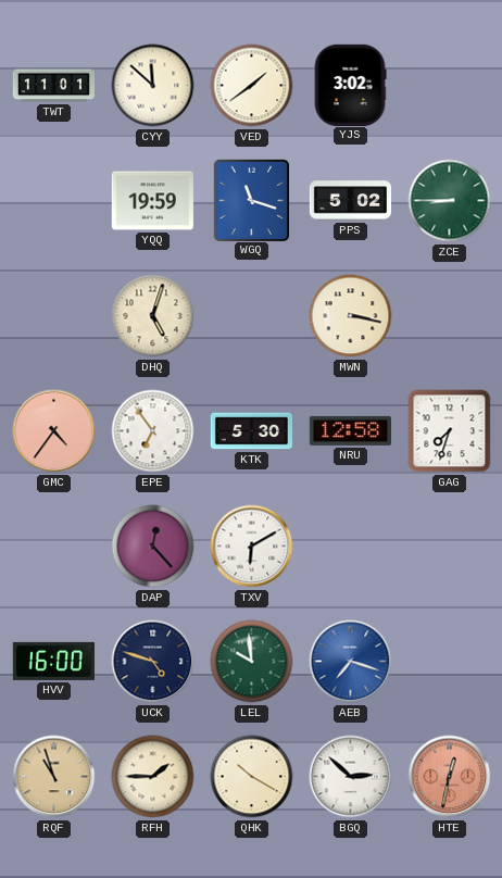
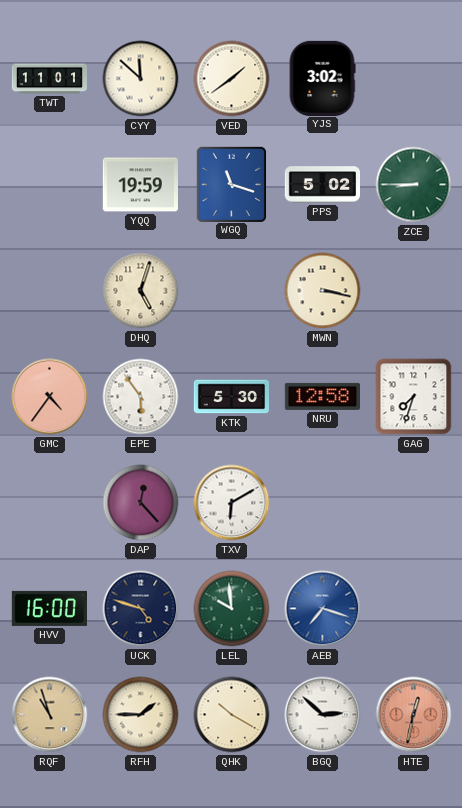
EPE: 6:54 -> 5:54 (141, 397)
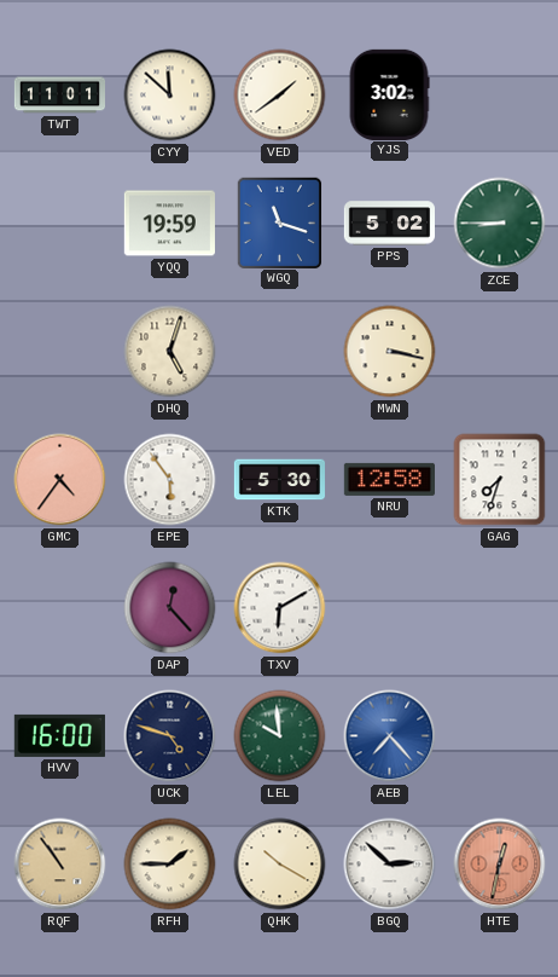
AEB: 7:18 -> 7:23 (390, 736)
RQF: 10:57 -> 10:54 (60, 865)
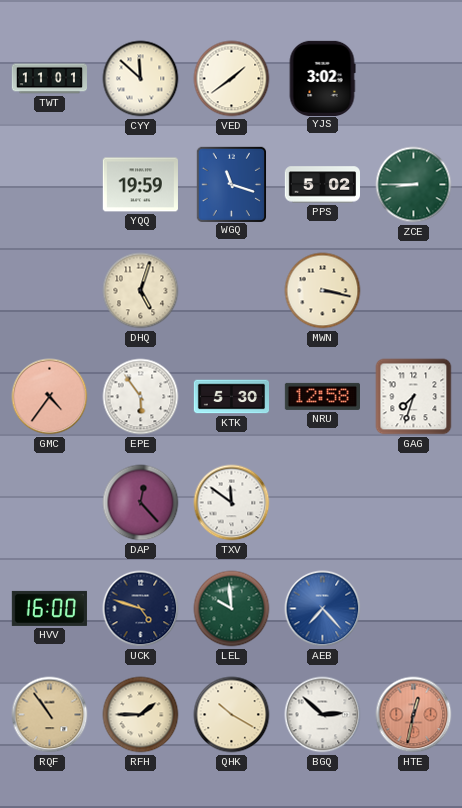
TXV: 6:10 -> 11:51 (232, 503)
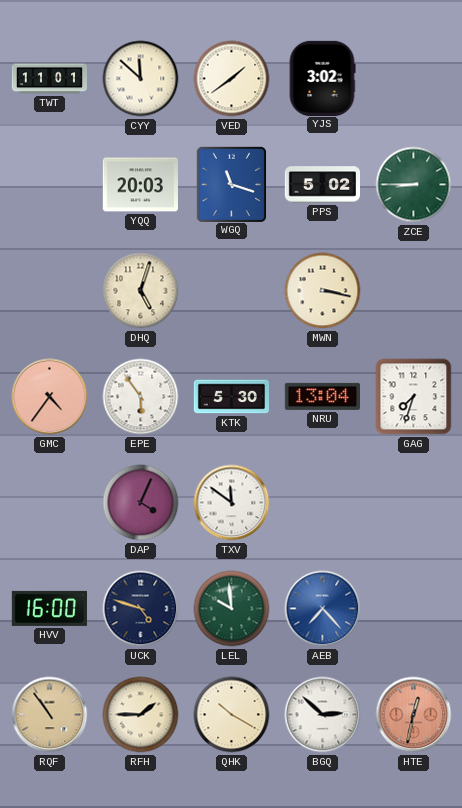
YQQ: 19:59 -> 20:03 (140, 185)
NRU: 12:58 -> 13:04 (322, 396)
DAP: 12:23 -> 4:04 (141, 503)
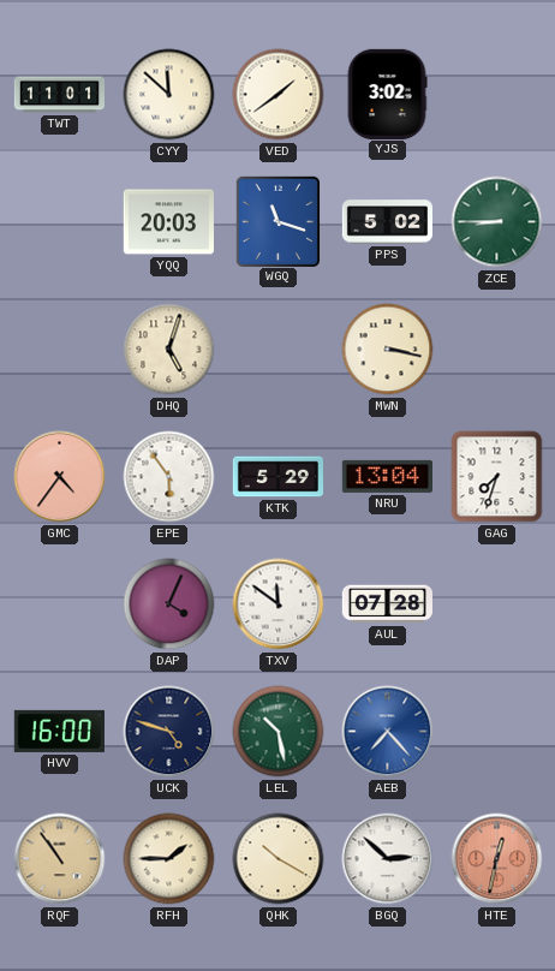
KTK: 5:30 -> 5:29 (279, 477)
AUL: none -> 07:28 (387, 604)
LEL: 9:59 -> 10:28 (279, 732)
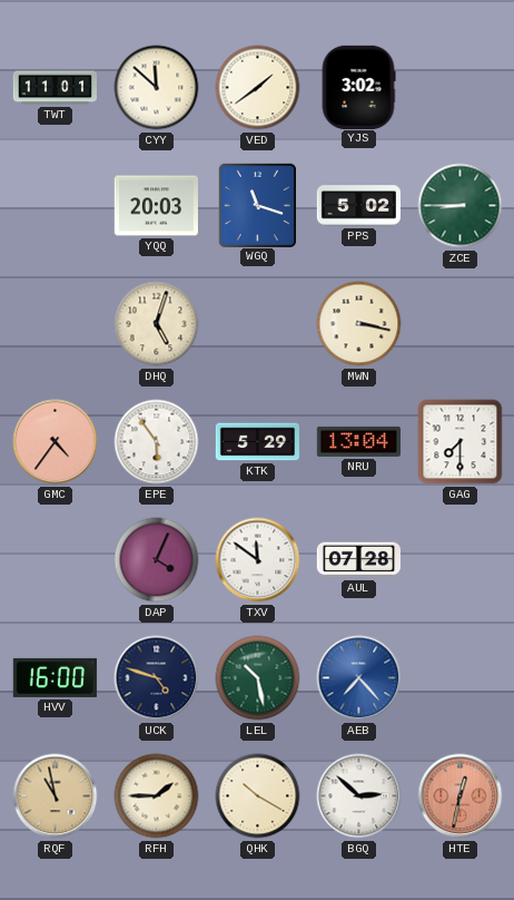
GAG: 7:33 -> 7:30 (461, 442)
RQF: 10:54 -> 10:58 (56, 796)
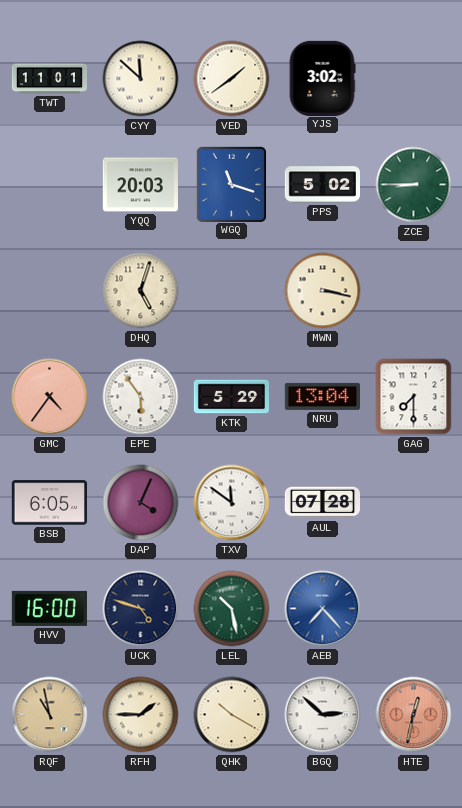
BSB: none -> 6:05 (49, 503)
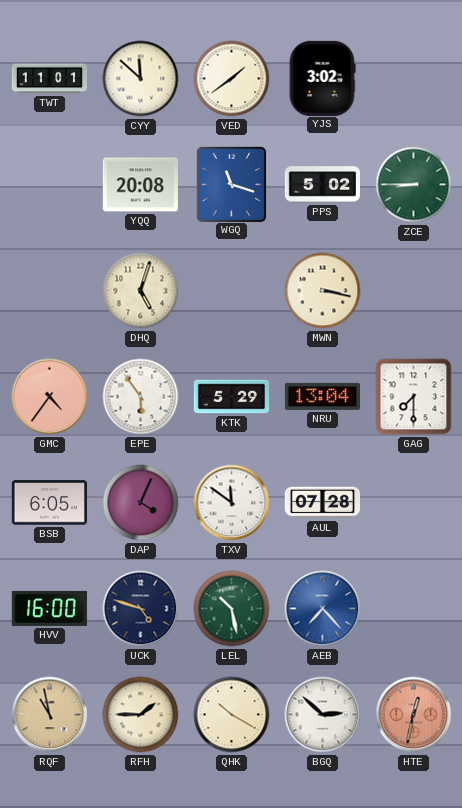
YQQ: 20:03 -> 20:08 (140, 185)
